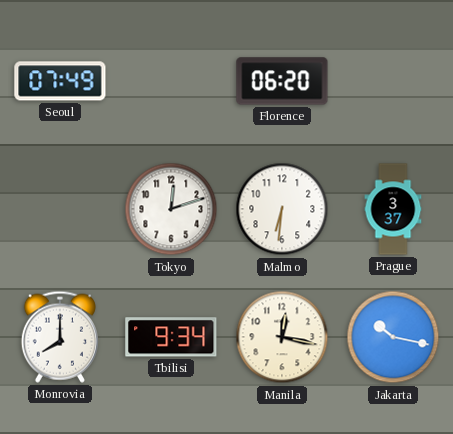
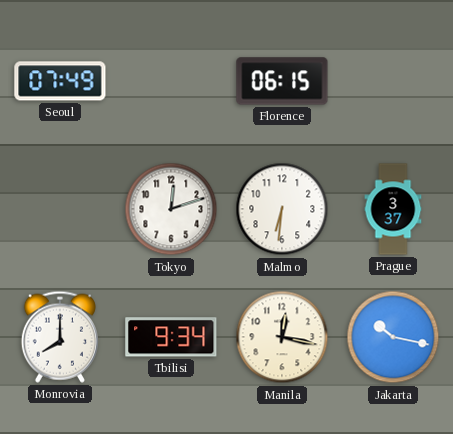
Florence: 06:20 -> 06:15 (282, 81)
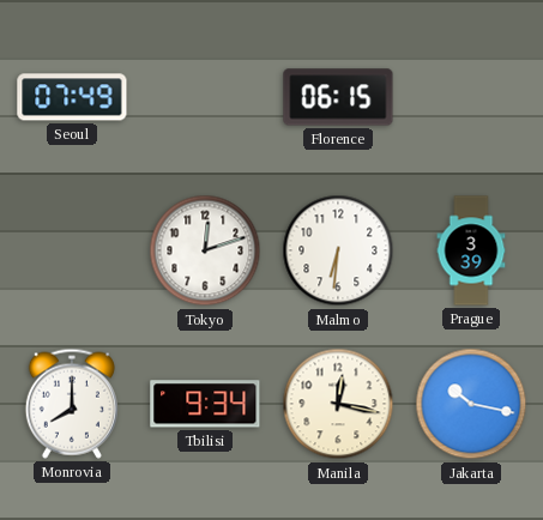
Prague: 3:37 -> 3:39 (471, 250)
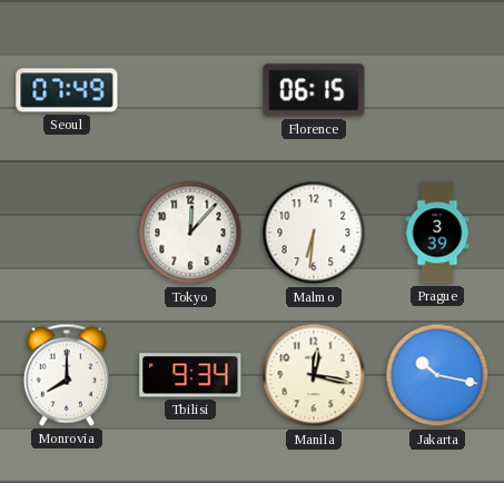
Tokyo: 12:12 -> 12:07 (190, 233)
